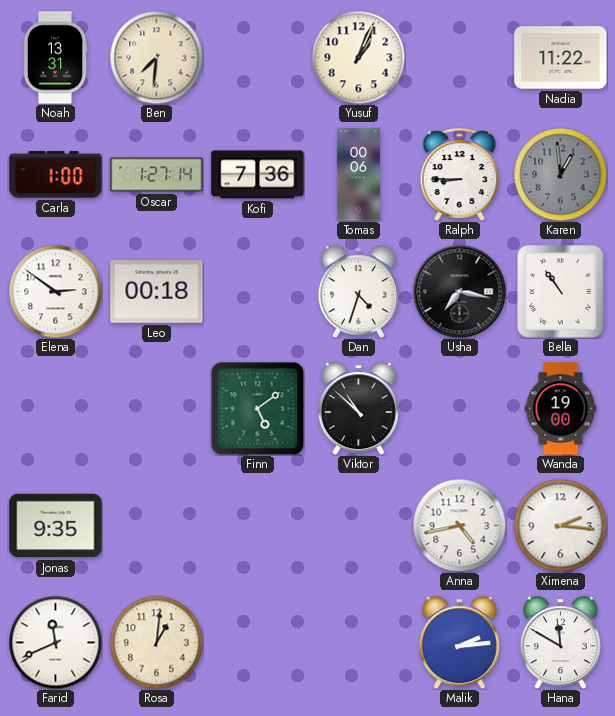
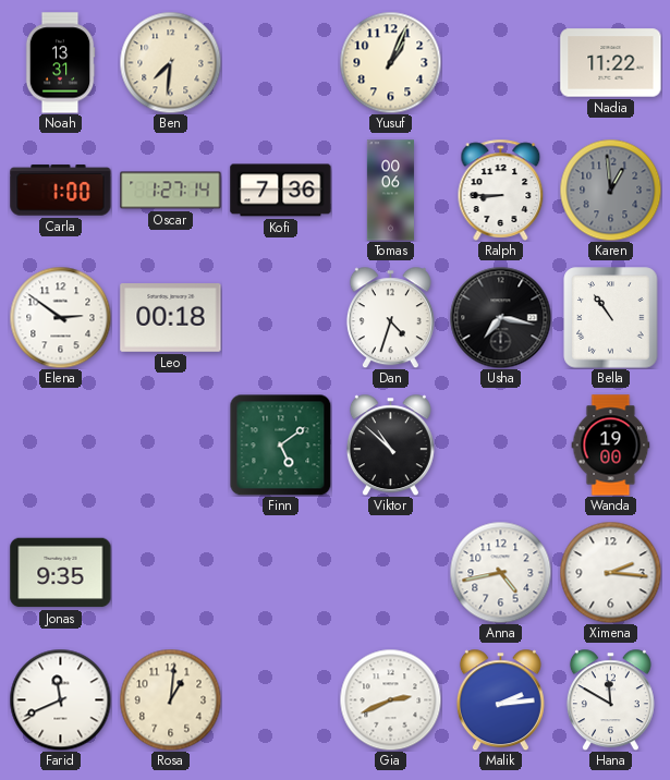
Gia: none -> 2:41 (390, 699)
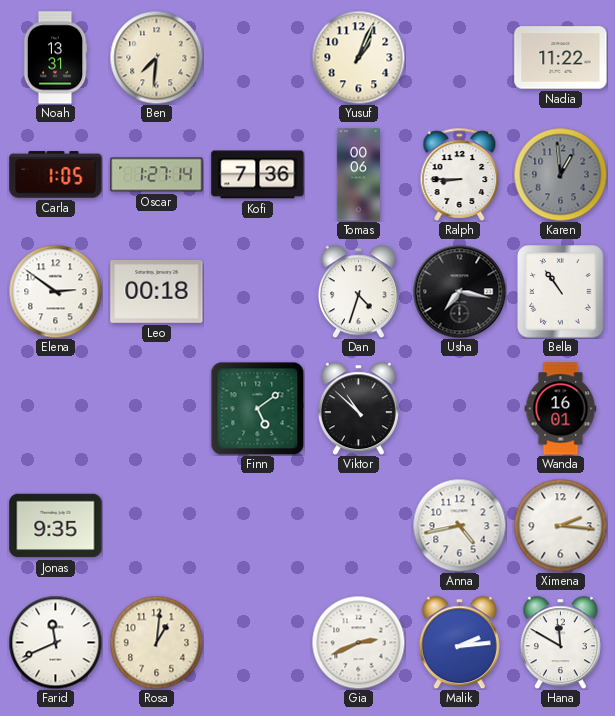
Carla: 1:00 -> 1:05 (56, 175)
Wanda: 19:00 -> 16:01 (561, 409)
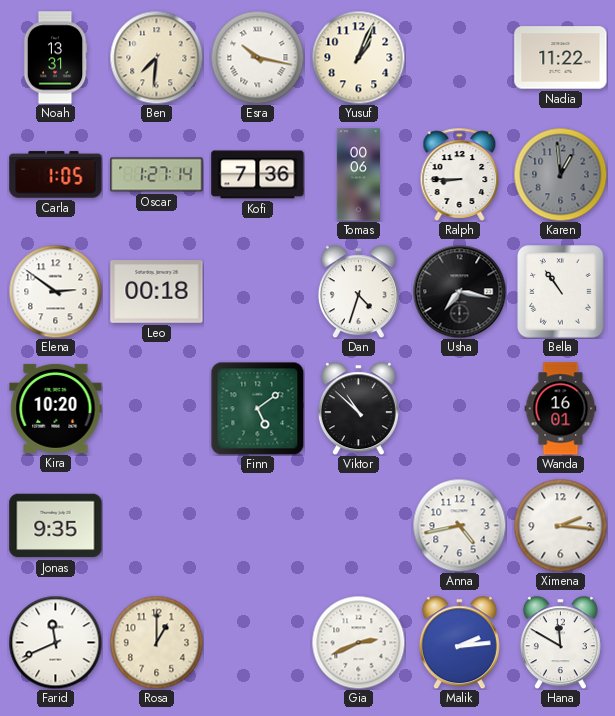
Esra: none -> 10:17 (257, 57)
Kira: none -> 10:20 (56, 408)
Rosa: 1:01 -> 1:00 (156, 642)
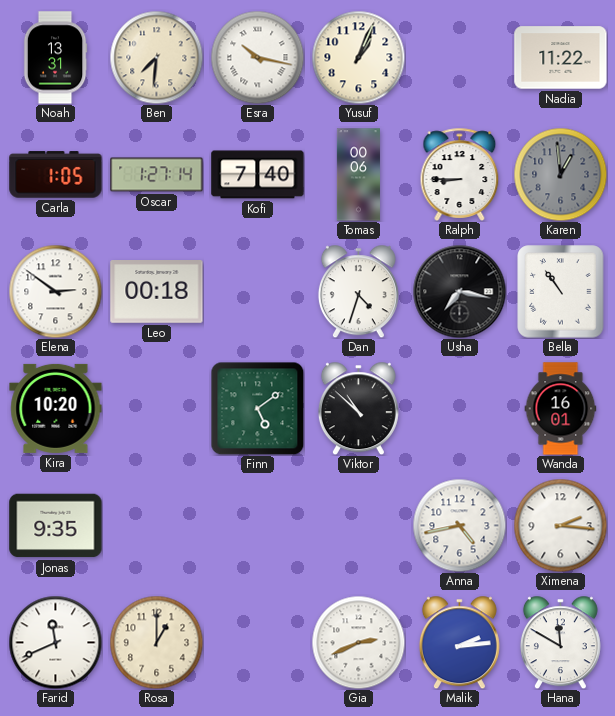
Kofi: 7:36 -> 7:40 (258, 175)
